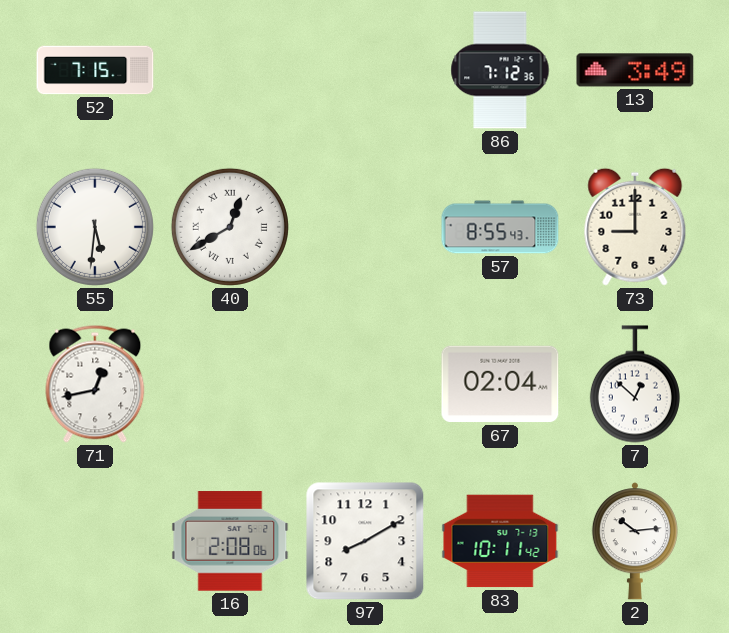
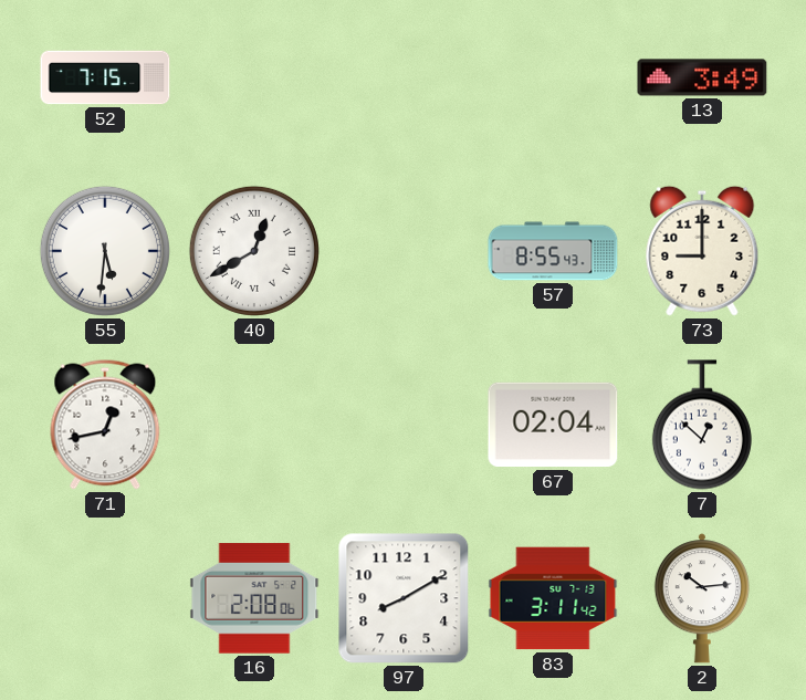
86: 7:12 -> none (500, 70)
83: 10:11 -> 3:11 (553, 598)
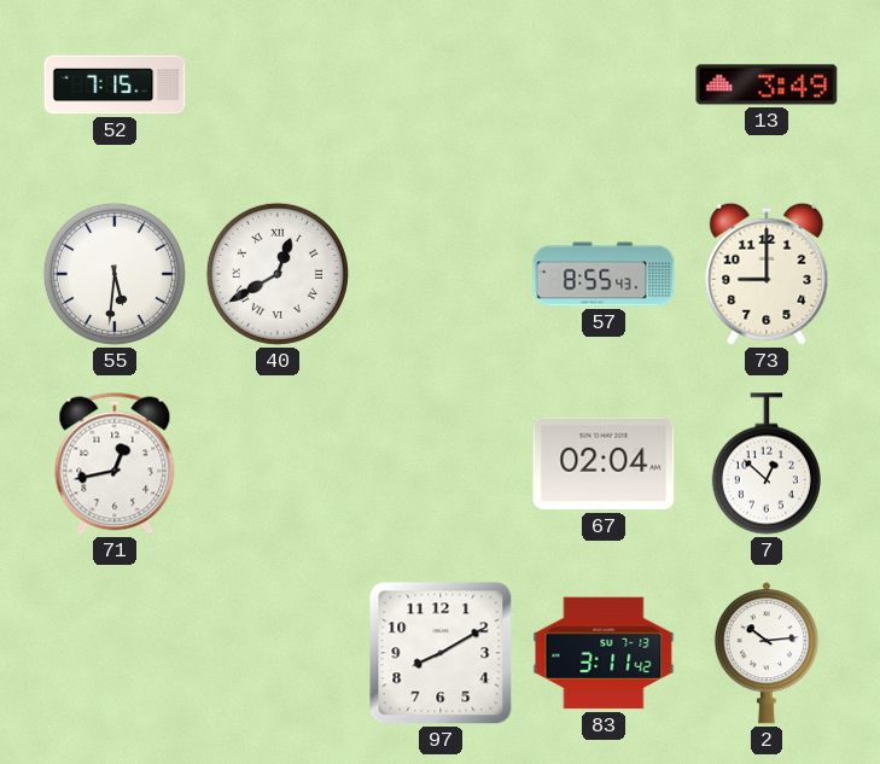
16: 2:08 -> none (254, 598)
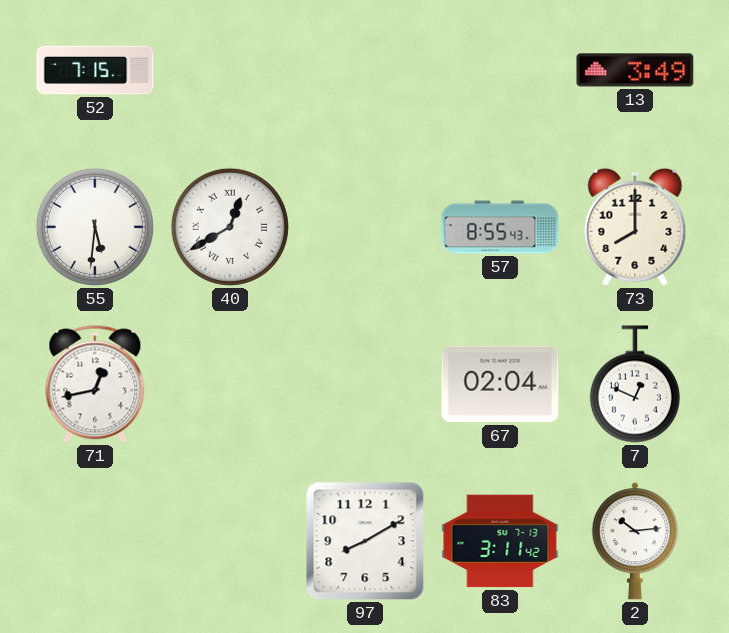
73: 9:00 -> 8:00 (635, 227)
7: 12:52 -> 12:49 (635, 384)
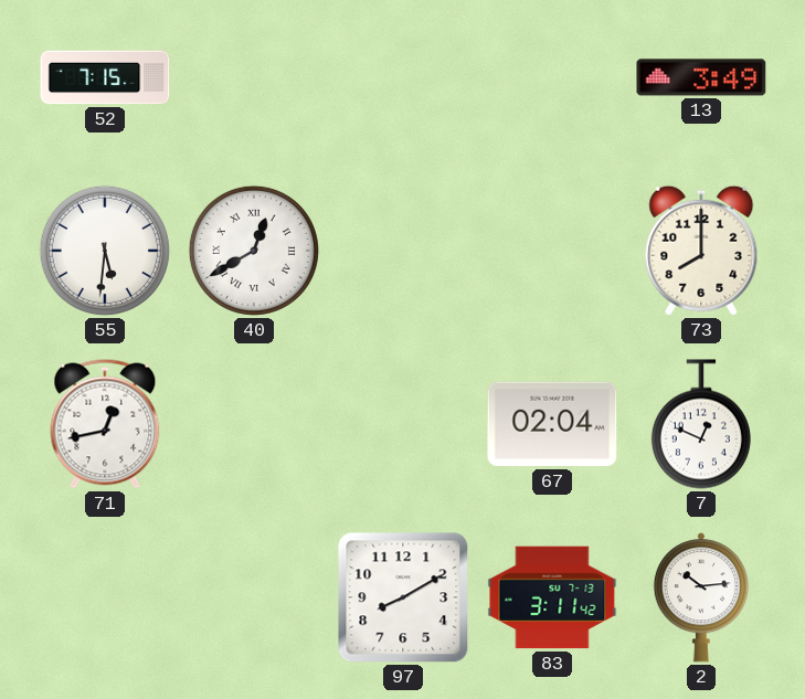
57: 8:55 -> none (500, 227)
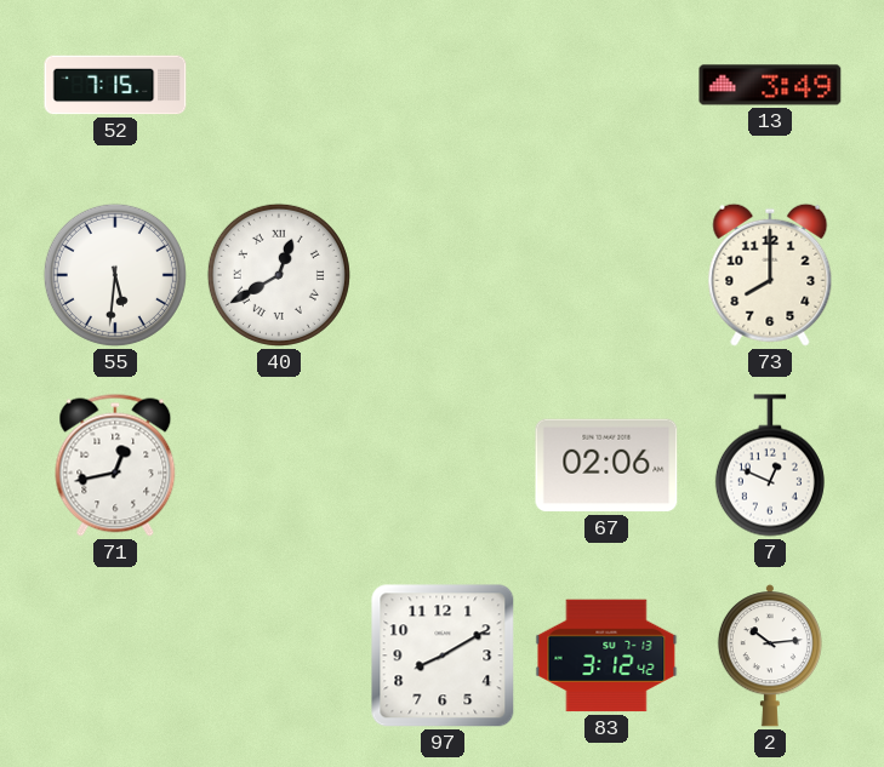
67: 02:04 -> 02:06 (606, 465)
83: 3:11 -> 3:12 (606, 656)
